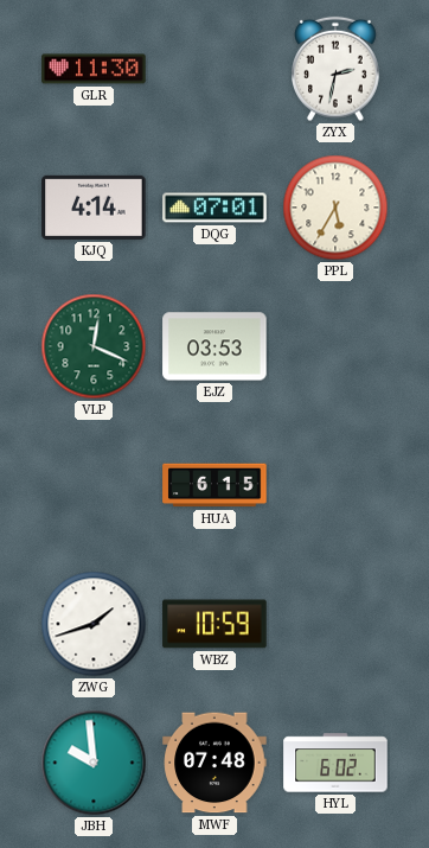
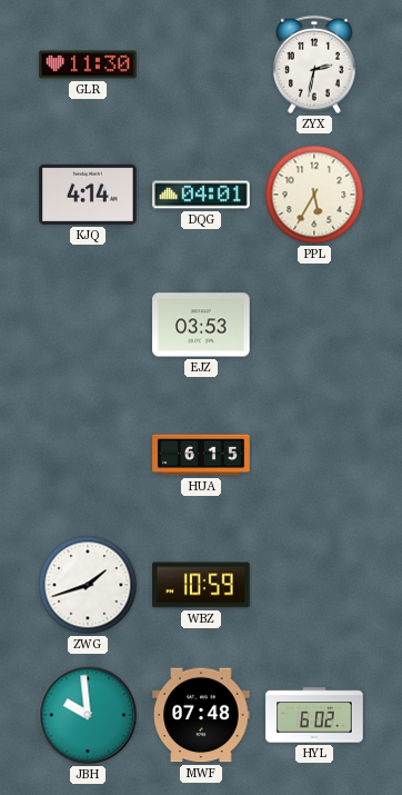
DQG: 07:01 -> 04:01 (201, 195)
VLP: 12:19 -> none (94, 346)
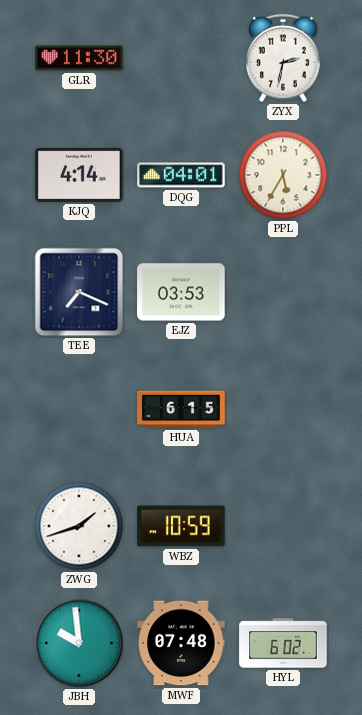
TEE: none -> 7:19 (79, 292)
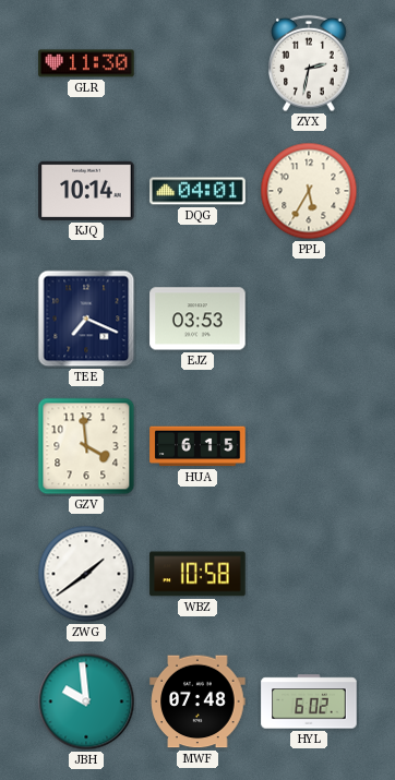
KJQ: 4:14 -> 10:14 (86, 191)
GZV: none -> 3:59 (86, 446)
ZWG: 1:42 -> 1:39 (86, 574)
WBZ: 10:59 -> 10:58 (197, 574)
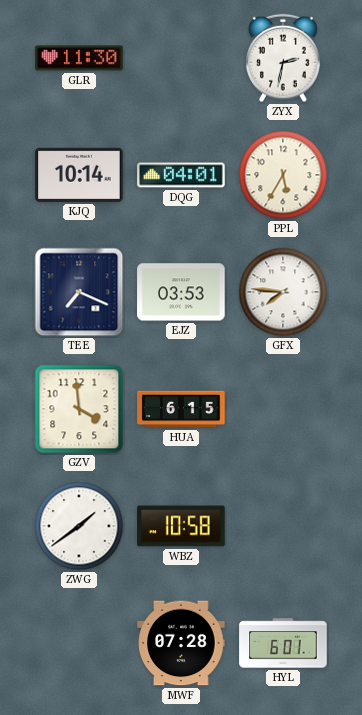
GFX: none -> 7:46 (283, 292)
JBH: 9:59 -> none (86, 701)
MWF: 07:48 -> 07:28 (181, 643)
HYL: 6:02 -> 6:01 (283, 643)
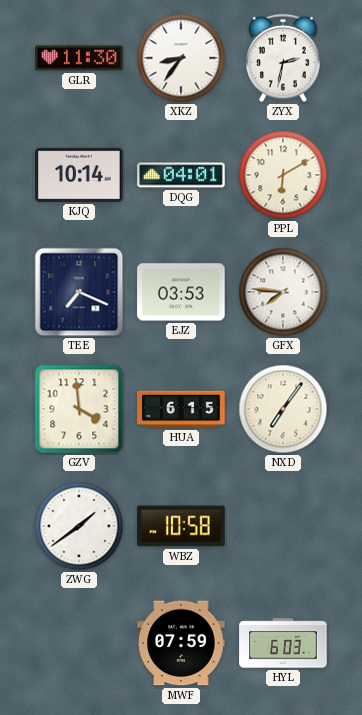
XKZ: none -> 8:36 (181, 58)
PPL: 5:35 -> 6:10 (283, 175)
NXD: none -> 7:06 (283, 409)
MWF: 07:28 -> 07:59 (181, 643)
HYL: 6:01 -> 6:03 (283, 643)
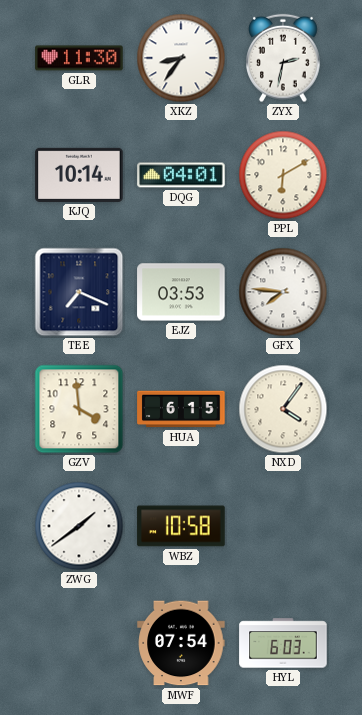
NXD: 7:06 -> 4:06 (283, 409)
MWF: 07:59 -> 07:54 (181, 643)
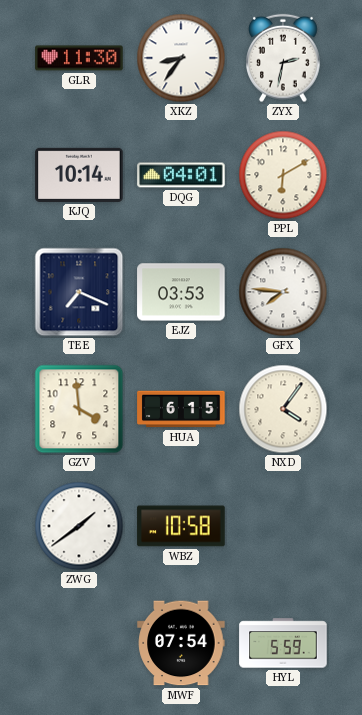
HYL: 6:03 -> 5:59 (283, 643)
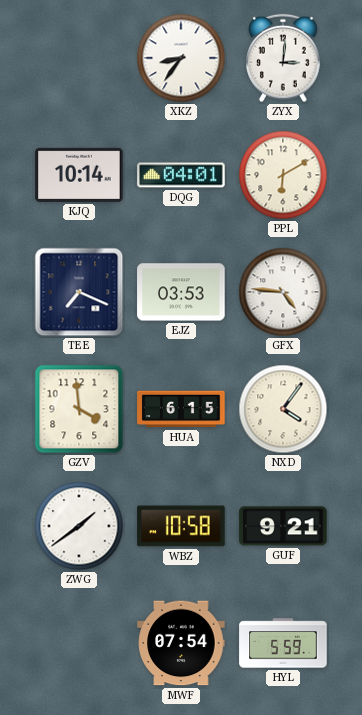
GLR: 11:30 -> none (79, 58)
ZYX: 2:32 -> 3:01 (284, 58)
GFX: 7:46 -> 4:46 (283, 292)
GUF: none -> 9:21 (283, 526)
